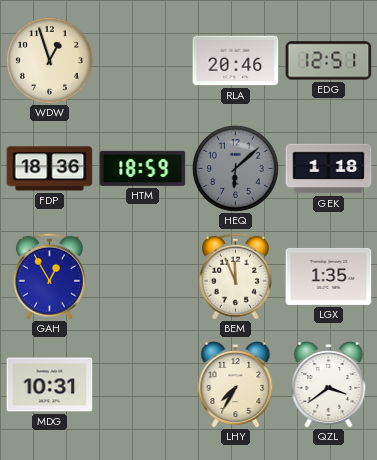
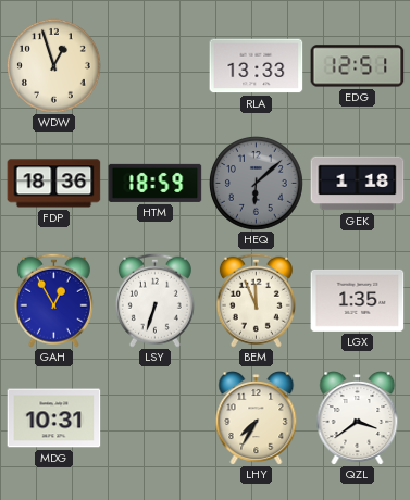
RLA: 20:46 -> 13:33 (257, 66)
LSY: none -> 6:33 (154, 300)
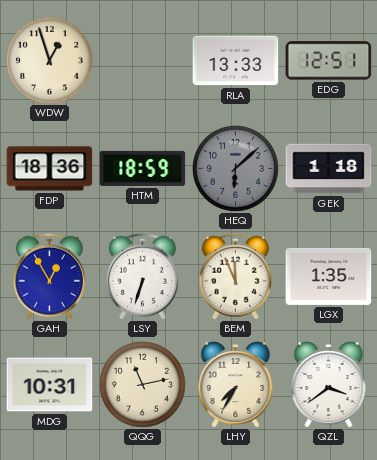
QQG: none -> 11:13 (143, 385)
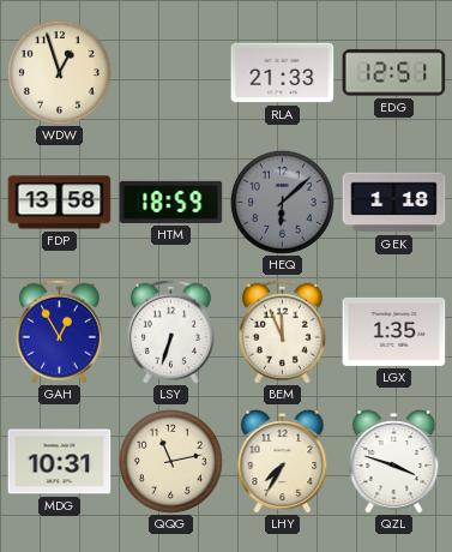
RLA: 13:33 -> 21:33 (283, 73)
FDP: 18:36 -> 13:58 (60, 203)
QZL: 3:39 -> 3:48 (394, 462)
